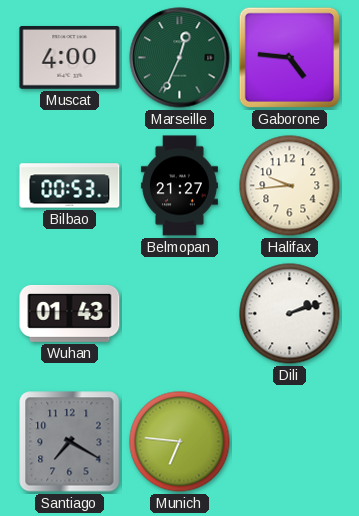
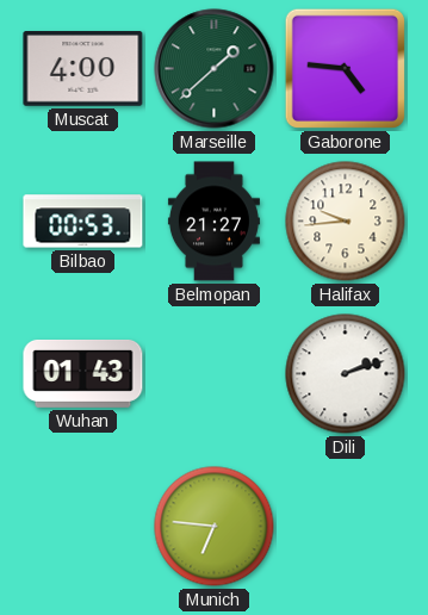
Marseille: 12:34 -> 1:38 (215, 69)
Santiago: 7:20 -> none (70, 442)
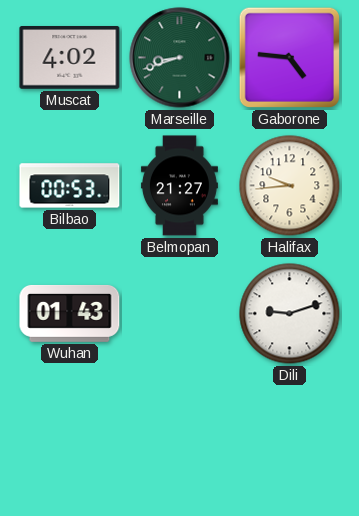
Muscat: 4:00 -> 4:02 (70, 58)
Marseille: 1:38 -> 8:42 (180, 58)
Dili: 2:12 -> 9:12 (290, 314)
Munich: 6:46 -> none (215, 527)
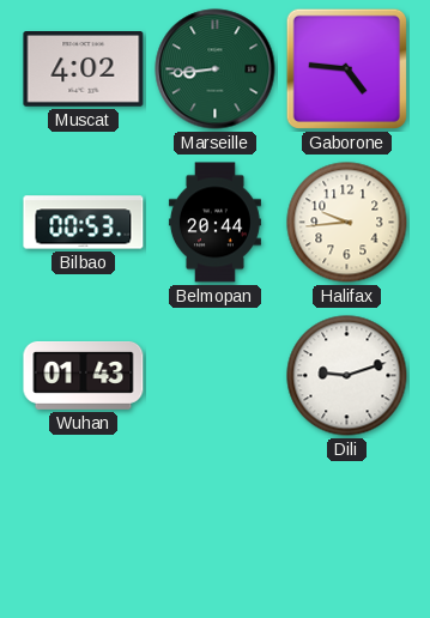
Marseille: 8:42 -> 8:44 (216, 69)
Belmopan: 21:27 -> 20:44 (214, 223)
